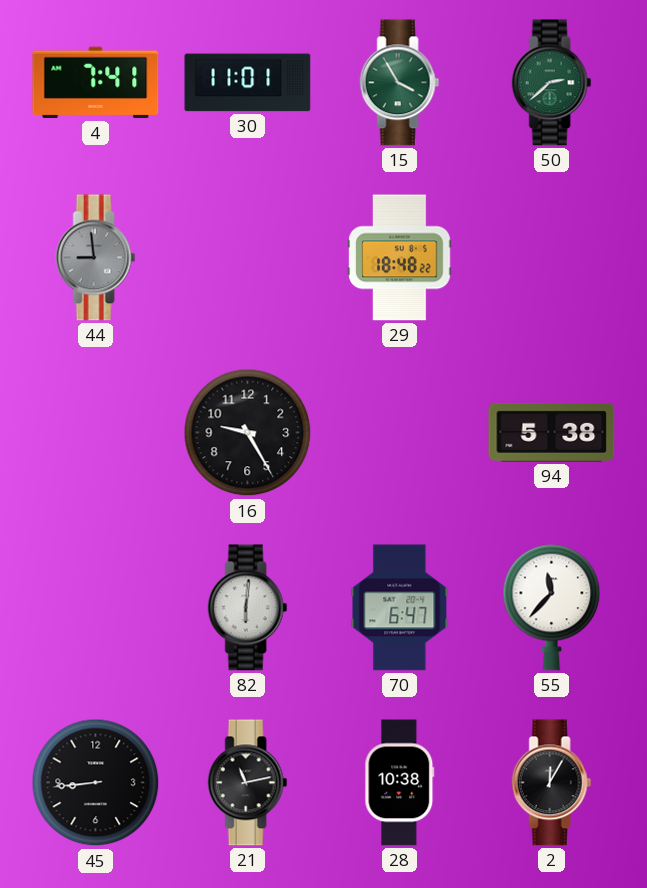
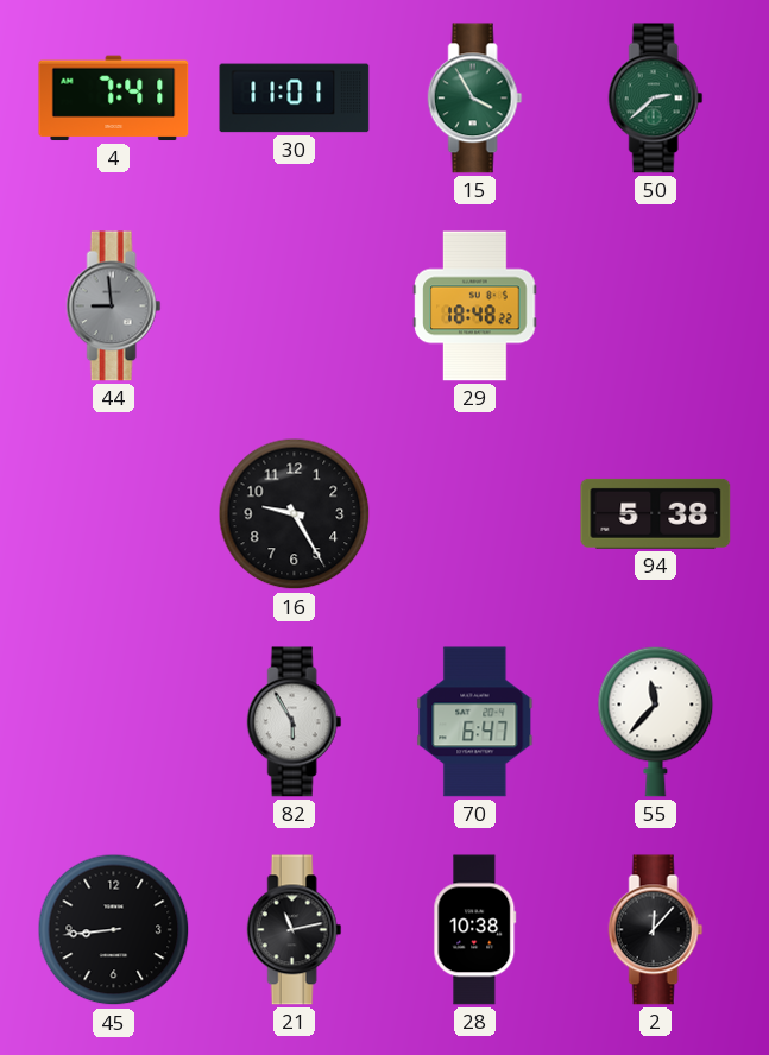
82: 6:01 -> 5:55 (295, 722)
2: 12:05 -> 12:07 (656, 930)
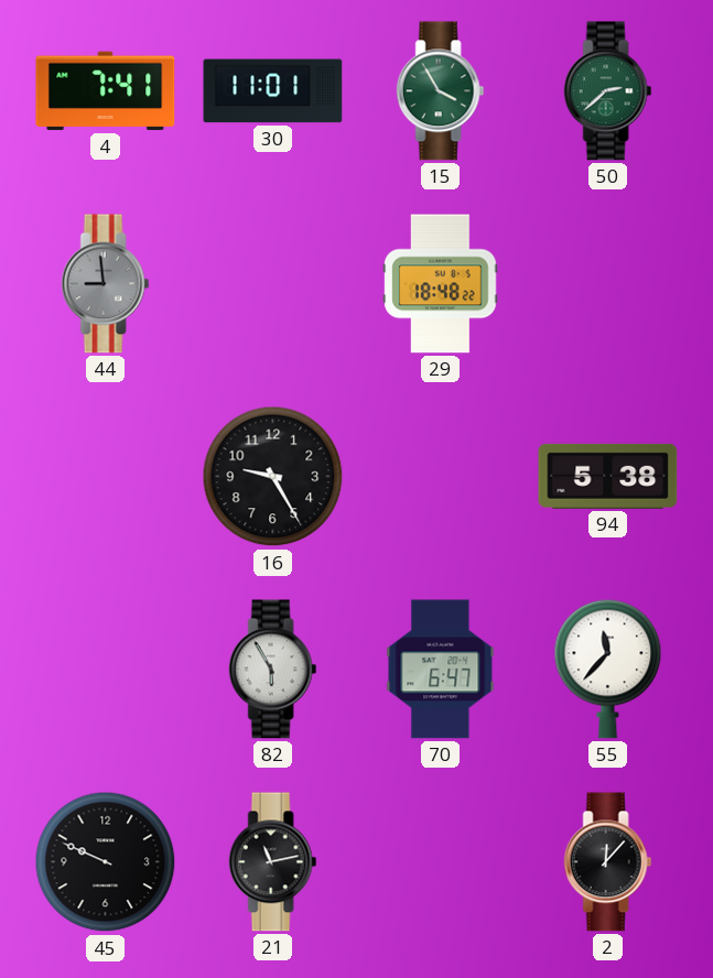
45: 8:44 -> 9:49 (106, 862)
28: 10:38 -> none (475, 930)
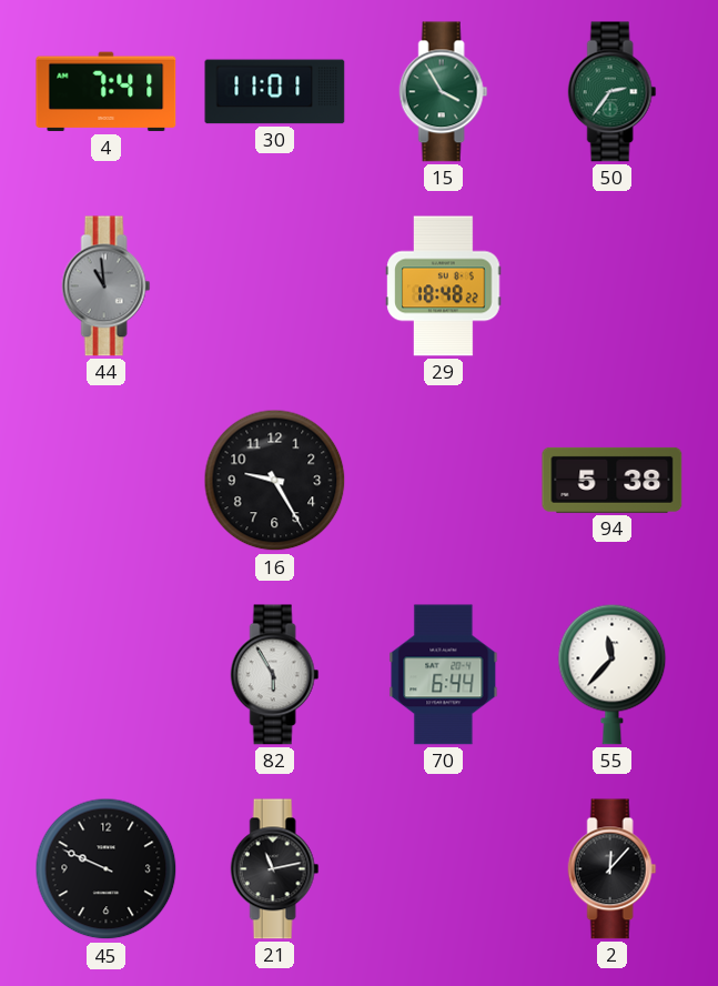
50: 2:38 -> 2:36 (613, 92)
44: 8:59 -> 10:59 (107, 286)
70: 6:47 -> 6:44 (444, 675)
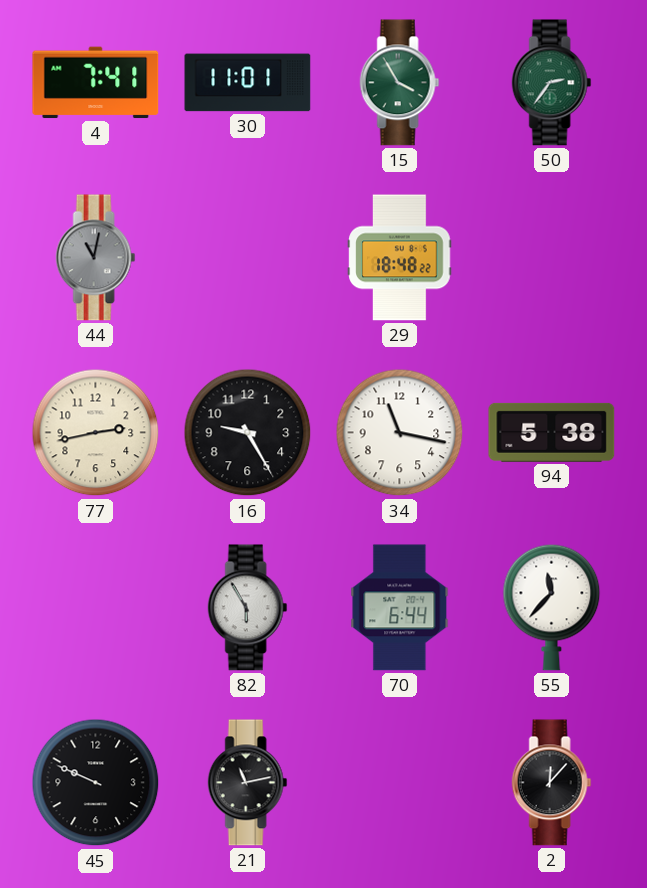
44: 10:59 -> 11:02 (96, 258)
77: none -> 2:43 (96, 433)
34: none -> 11:17 (400, 433)
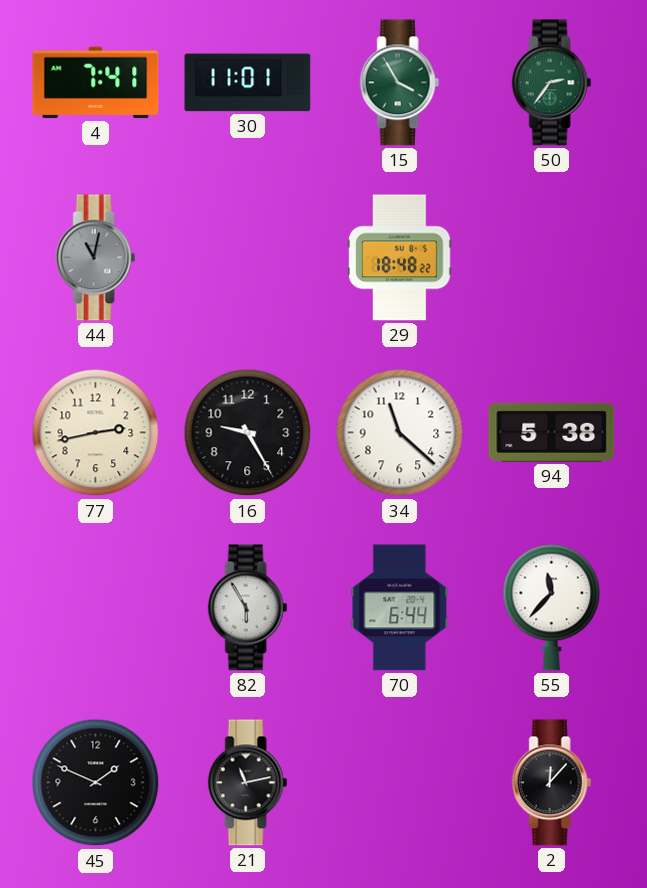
34: 11:17 -> 11:22 (400, 433)
45: 9:49 -> 1:49 (96, 783)
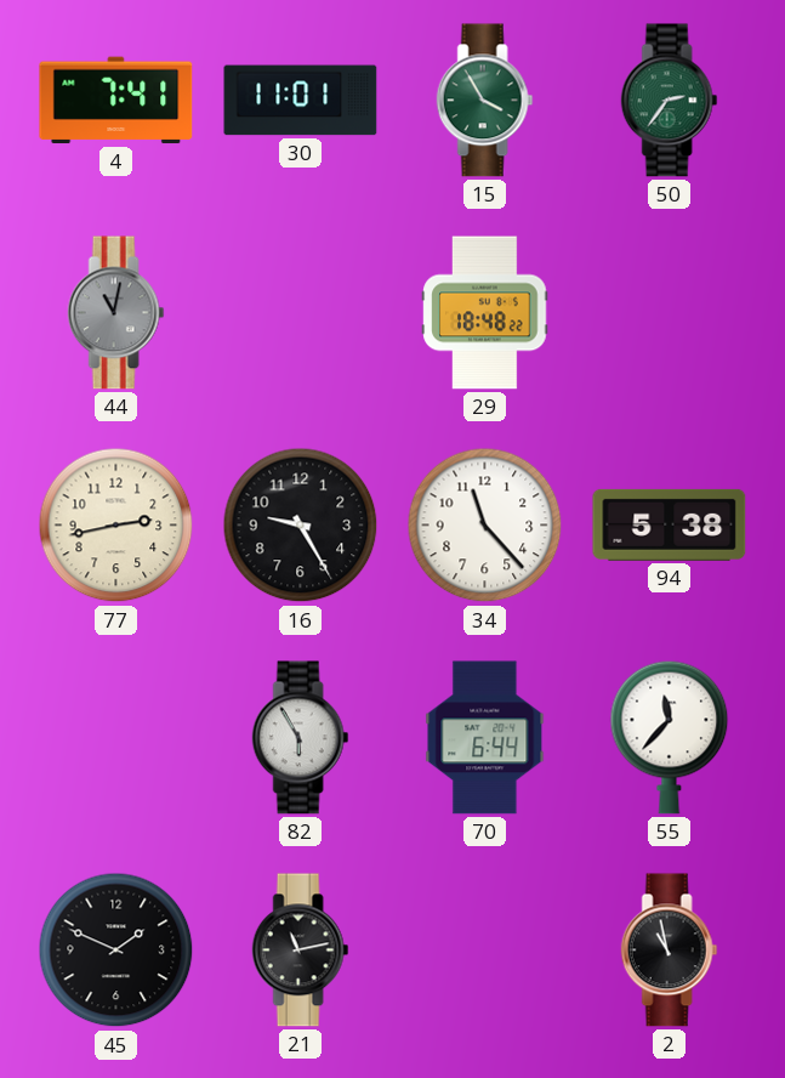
34: 11:22 -> 11:23 (485, 526)
2: 12:07 -> 10:58 (670, 951)
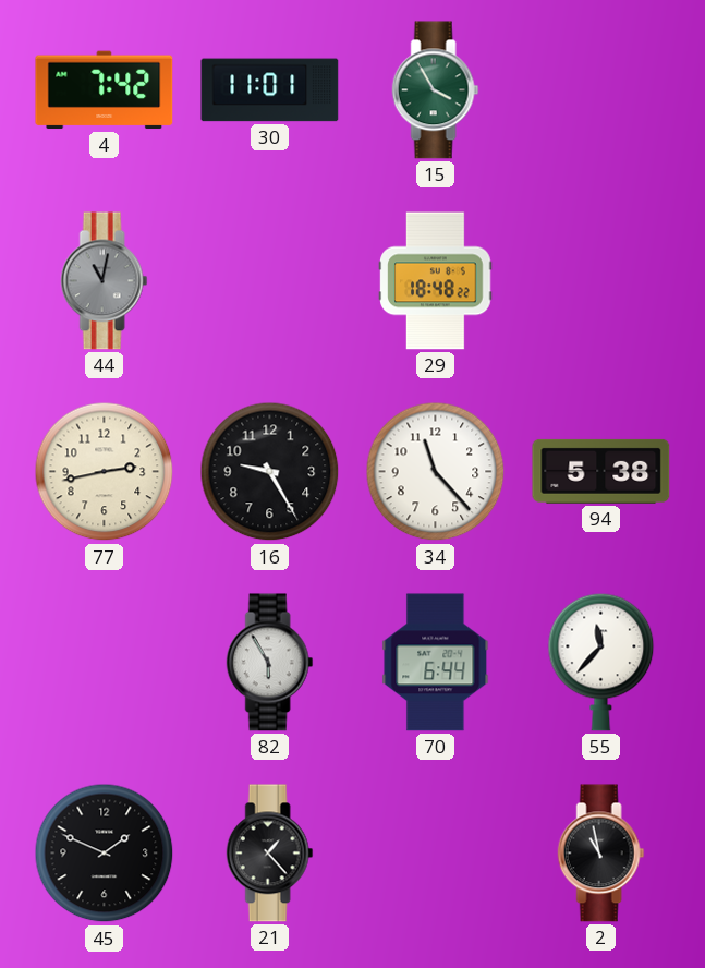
4: 7:41 -> 7:42 (105, 90)
50: 2:36 -> none (670, 101)
21: 11:13 -> 1:23 (270, 854)
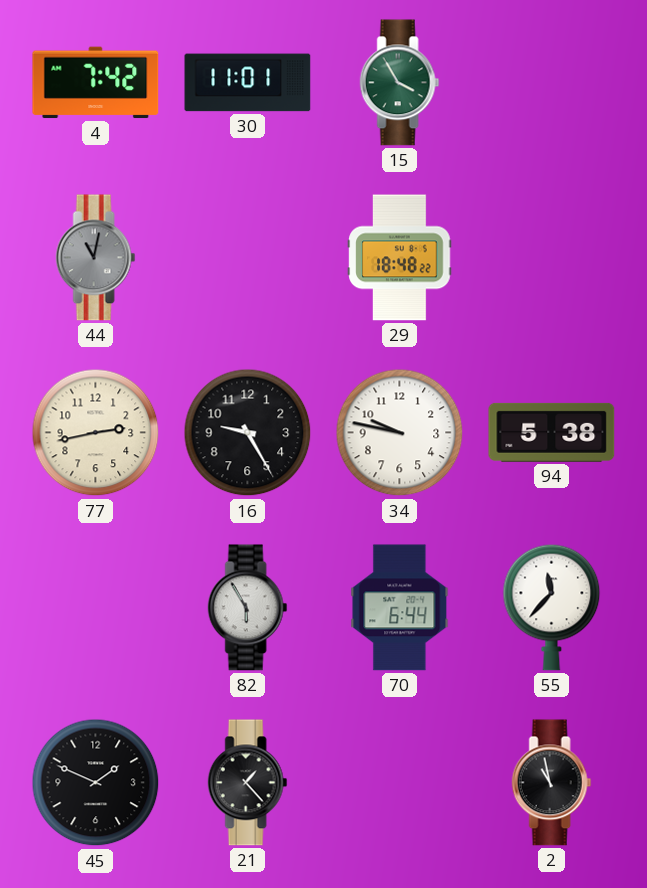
34: 11:23 -> 9:47 (400, 433)
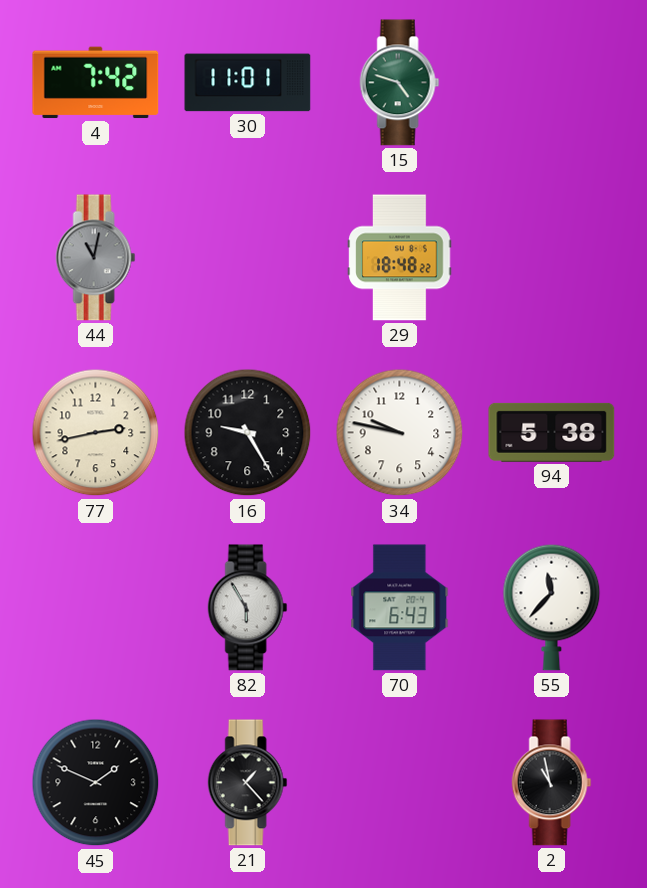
15: 3:55 -> 4:48 (400, 83)
70: 6:44 -> 6:43 (400, 608)
